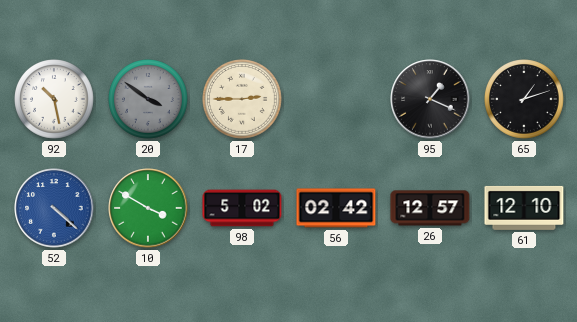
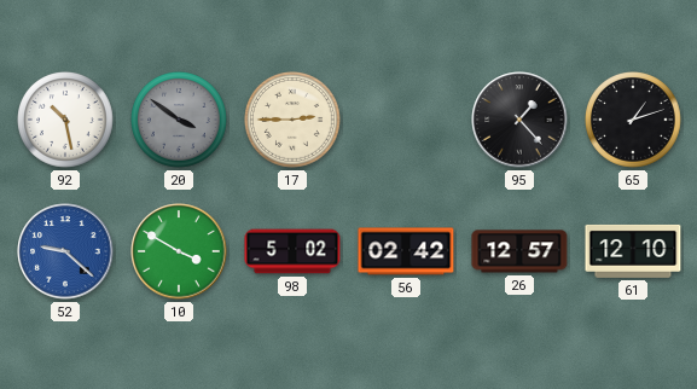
95: 1:19 -> 1:23 (519, 120)
52: 4:22 -> 9:22 (65, 251)
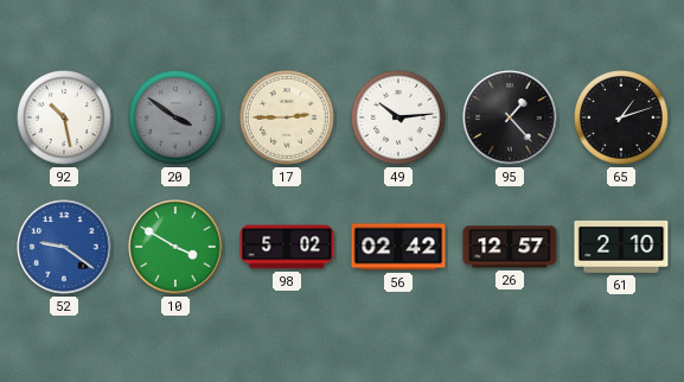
49: none -> 10:14 (399, 119)
52: 9:22 -> 9:21 (64, 247)
61: 12:10 -> 2:10 (621, 247)
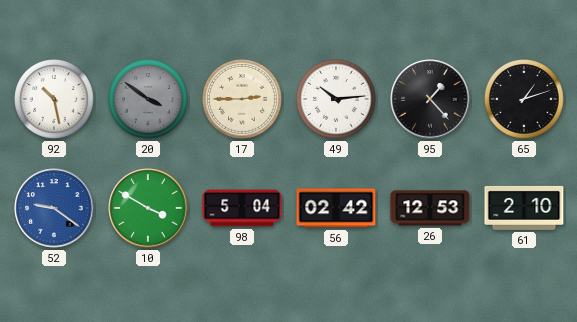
98: 5:02 -> 5:04 (242, 208)
26: 12:57 -> 12:53 (430, 208)
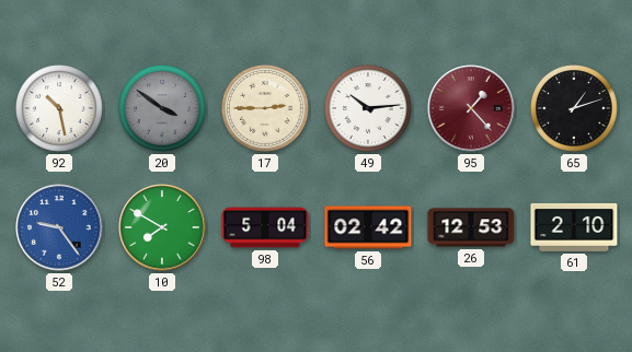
95 dial: black -> burgundy (471, 108)
52: 9:21 -> 9:24 (59, 227)
10: 3:50 -> 7:50 (162, 227)
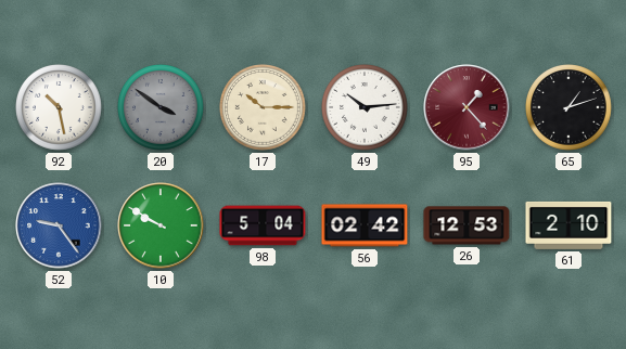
17: 2:45 -> 10:15 (264, 108)
10: 7:50 -> 9:50 (161, 225)
